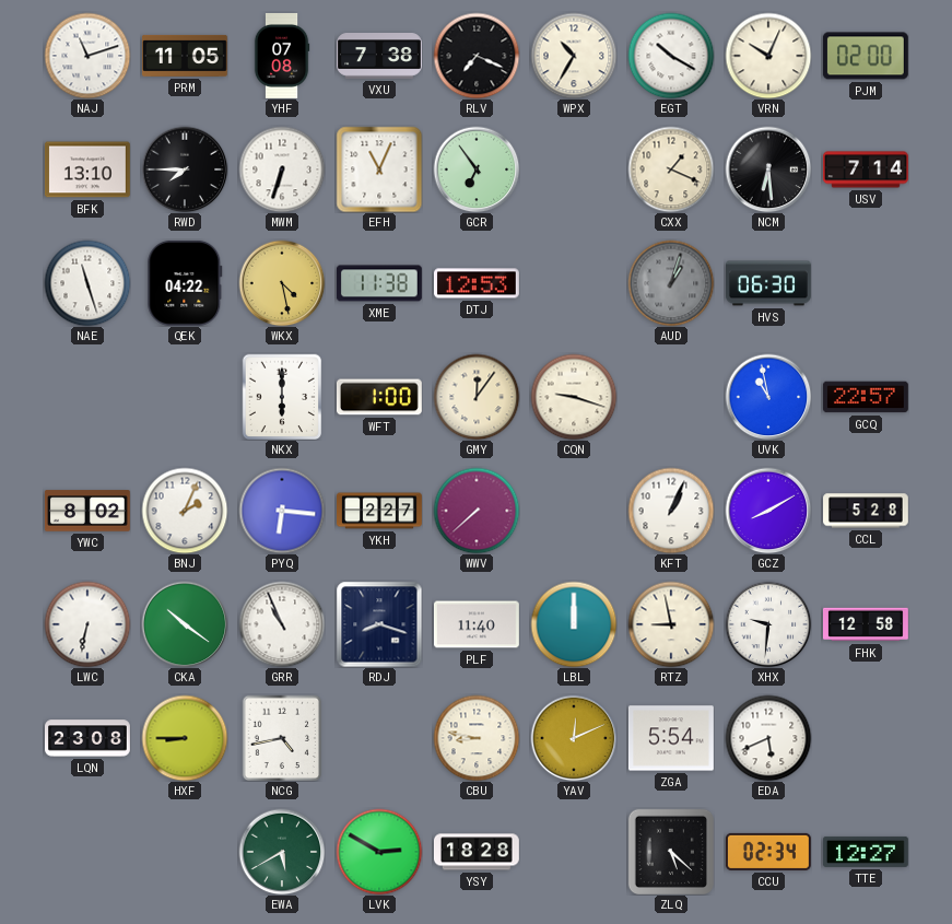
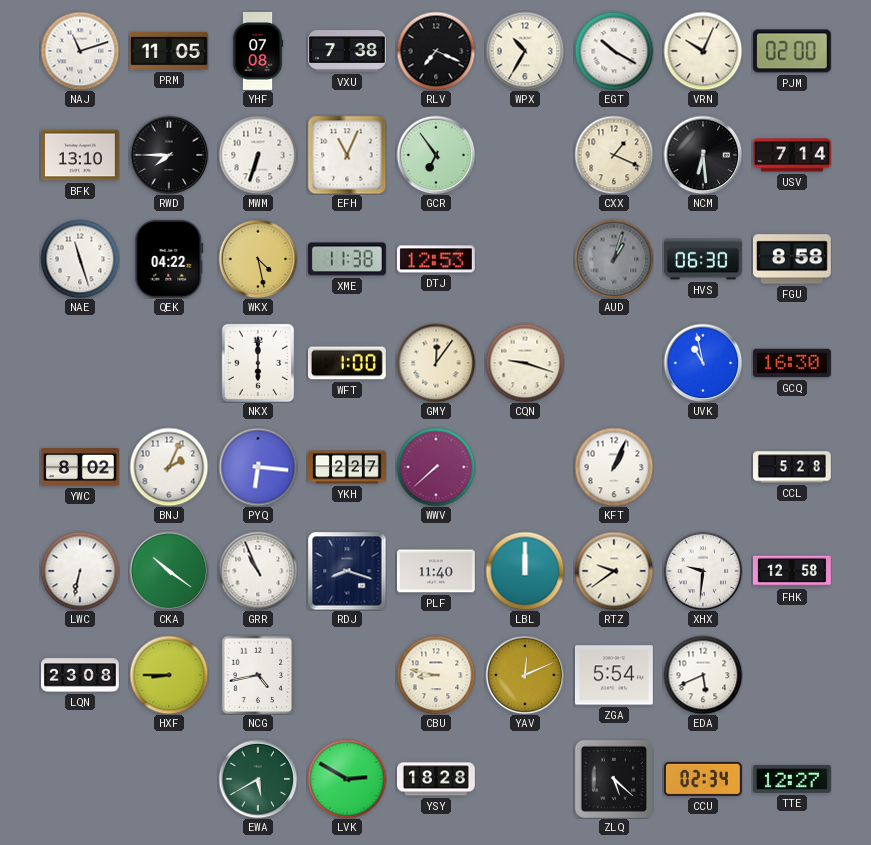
FGU: none -> 8:58 (792, 259)
GCQ: 22:57 -> 16:30 (792, 363)
GCZ: 8:10 -> none (768, 511)
RTZ: 8:58 -> 9:39 (614, 571)
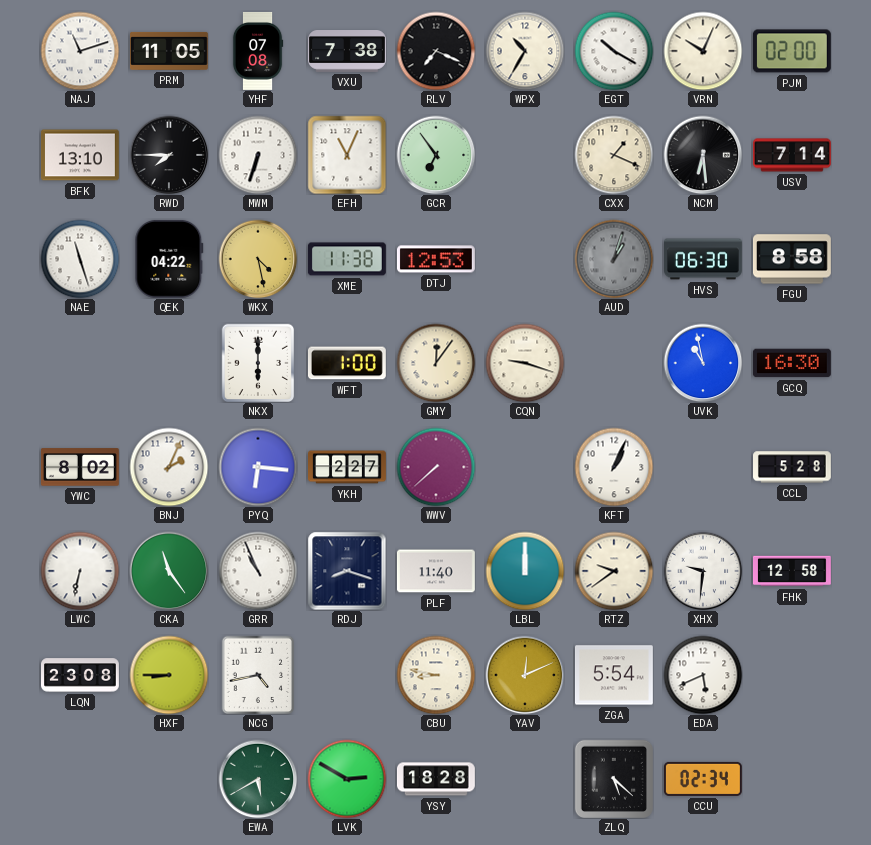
CKA: 10:21 -> 11:24 (169, 571)
TTE: 12:27 -> none (792, 779)
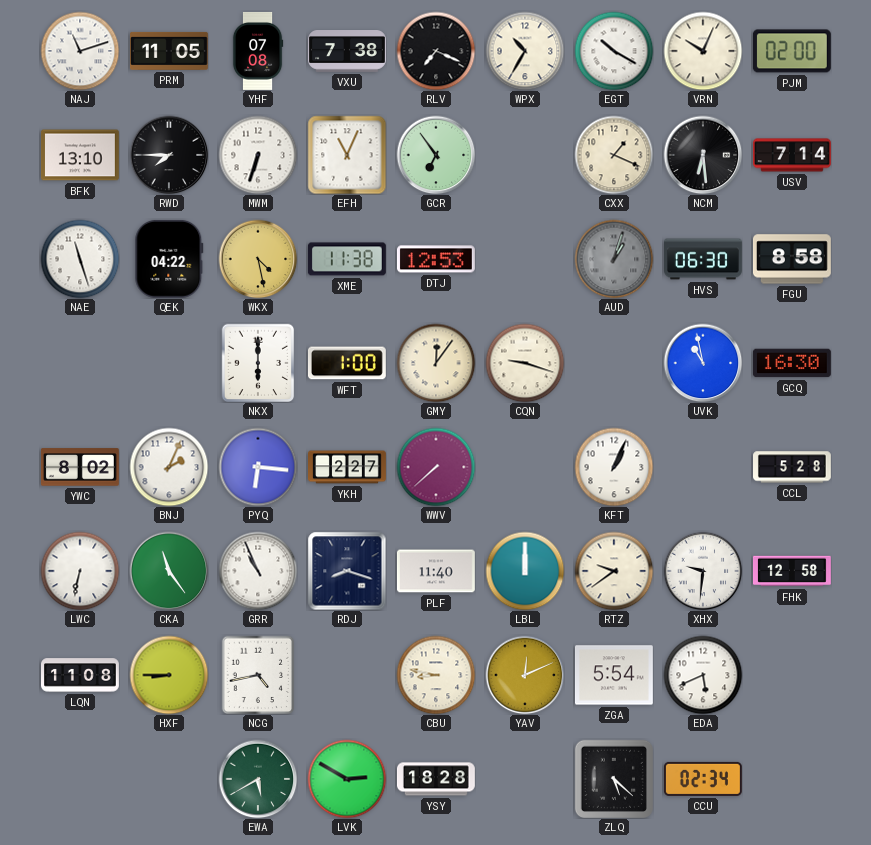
LQN: 23:08 -> 11:08 (81, 675)
